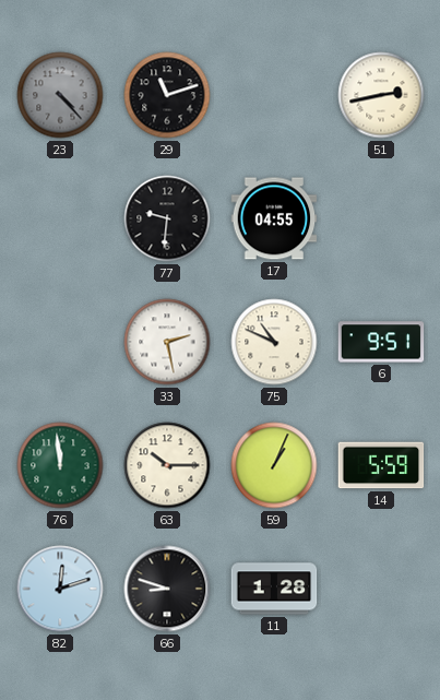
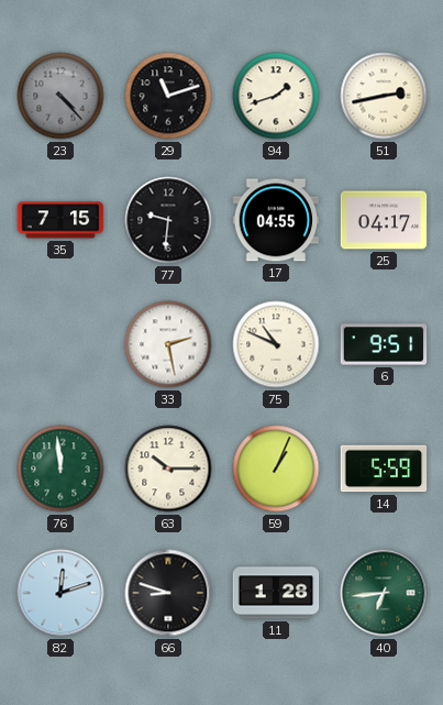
94: none -> 1:42 (276, 96)
35: none -> 7:15 (60, 220)
25: none -> 04:17 (384, 220)
40: none -> 6:44 (384, 593)
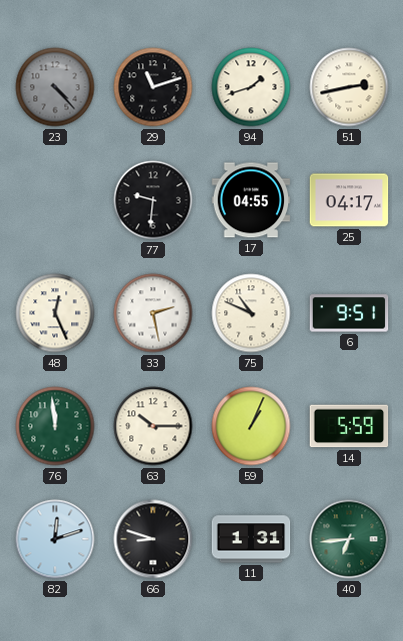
35: 7:15 -> none (60, 220)
48: none -> 12:26 (55, 313)
11: 1:28 -> 1:31 (251, 539)
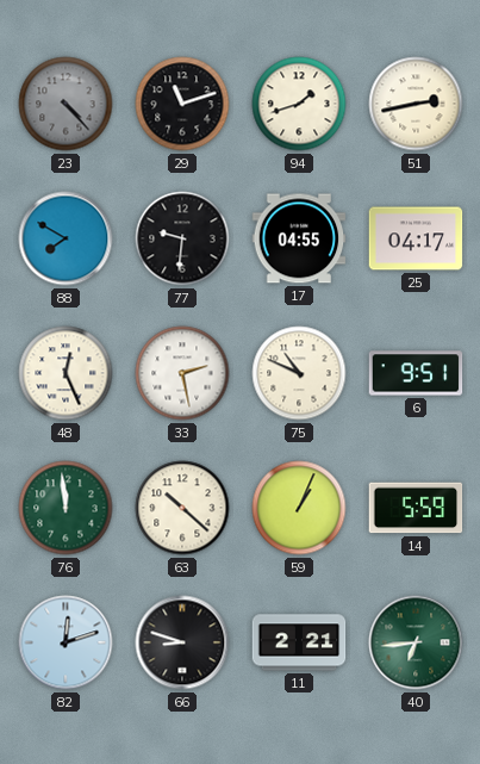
88: none -> 7:50 (66, 238)
63: 10:15 -> 10:22 (182, 508)
11: 1:31 -> 2:21 (299, 642)
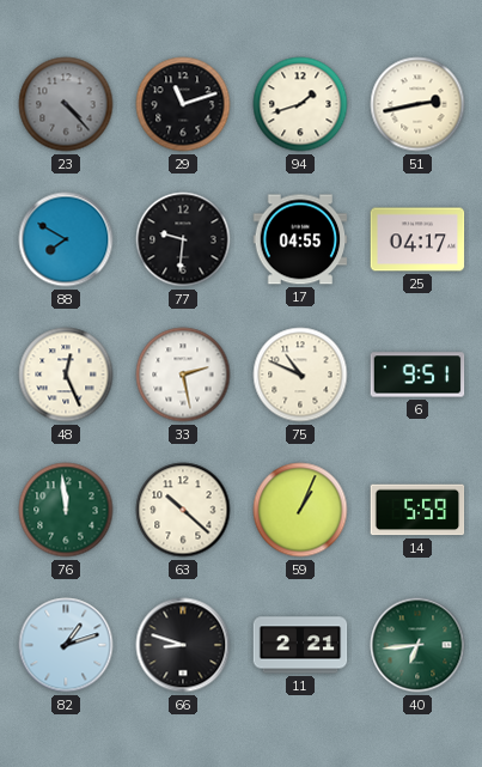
82: 12:12 -> 1:12 (66, 645)
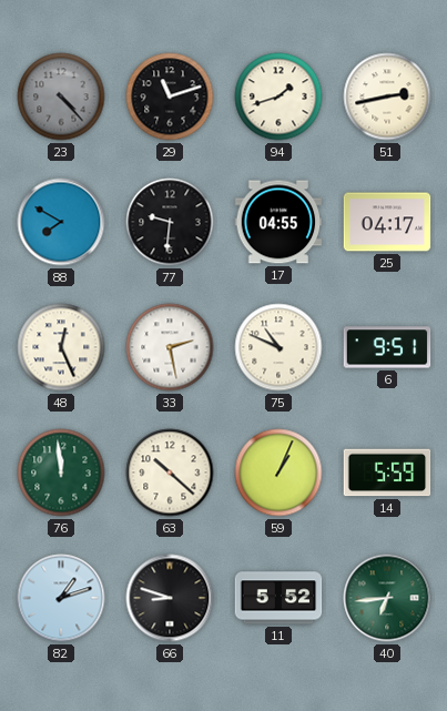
11: 2:21 -> 5:52 (278, 598)
